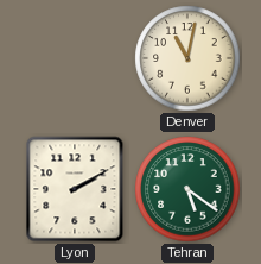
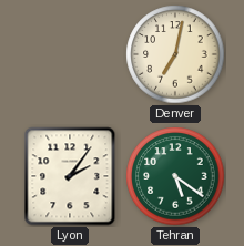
Denver: 11:02 -> 7:02 (175, 54)
Lyon: 2:10 -> 2:06 (70, 176)
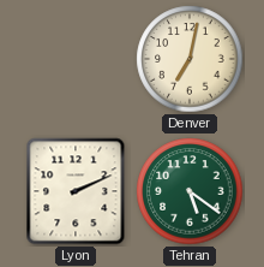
Lyon: 2:06 -> 2:11 (76, 191)
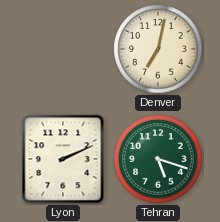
Tehran: 5:21 -> 5:18 (158, 159)
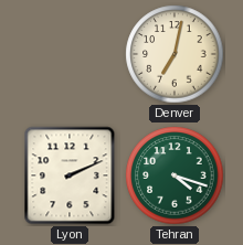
Tehran: 5:18 -> 4:18 (175, 175)
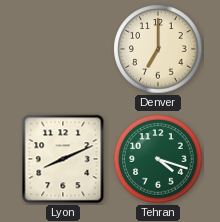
Denver: 7:02 -> 7:00 (158, 49)
Lyon: 2:11 -> 8:11 (63, 159)
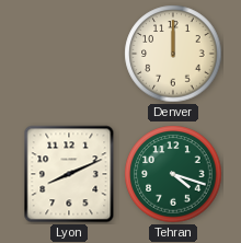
Denver: 7:00 -> 12:00 (173, 54)
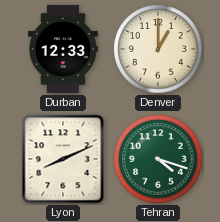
Durban: none -> 12:33 (63, 49)
Denver: 12:00 -> 1:00 (158, 49)
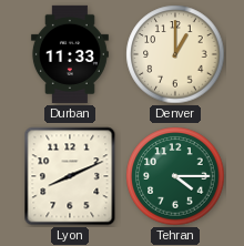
Durban: 12:33 -> 11:33 (70, 54)
Tehran: 4:18 -> 4:15 (175, 176)
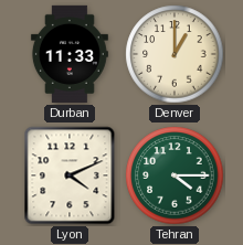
Lyon: 8:11 -> 4:11 (70, 175)
